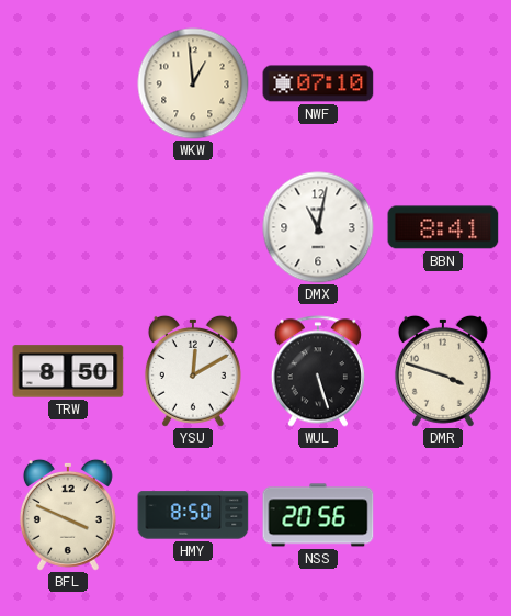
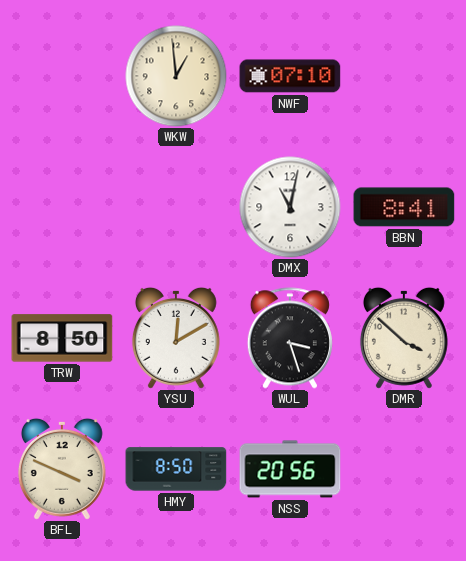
WUL: 5:27 -> 3:27 (290, 338)
DMR: 3:48 -> 3:52 (404, 338)
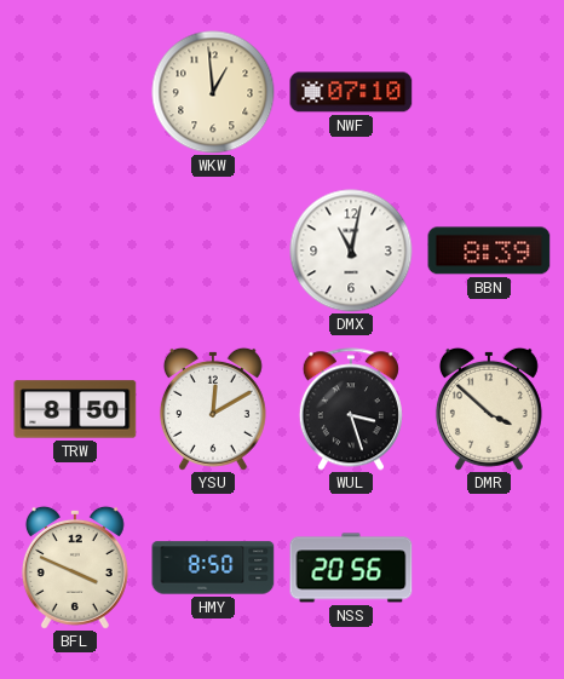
BBN: 8:41 -> 8:39 (489, 251)
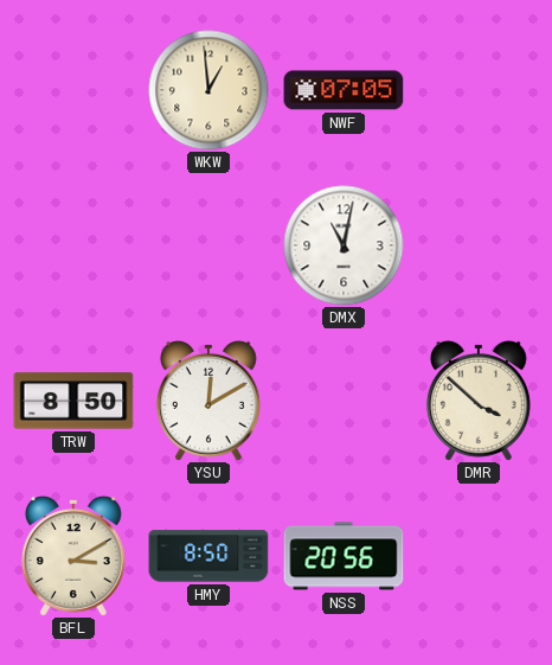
NWF: 07:10 -> 07:05 (344, 90)
BBN: 8:39 -> none (489, 251)
WUL: 3:27 -> none (351, 409)
BFL: 3:49 -> 3:10 (73, 556)
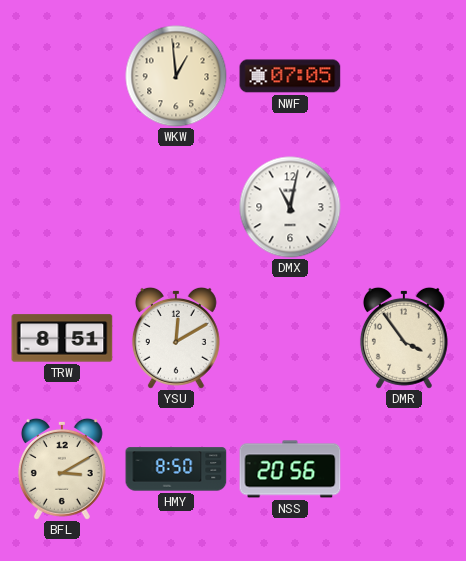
TRW: 8:50 -> 8:51 (62, 338)
DMR: 3:52 -> 3:54 (404, 338)
